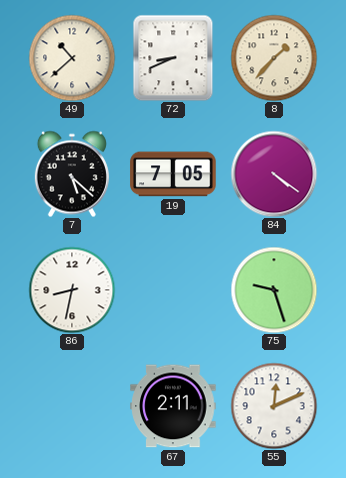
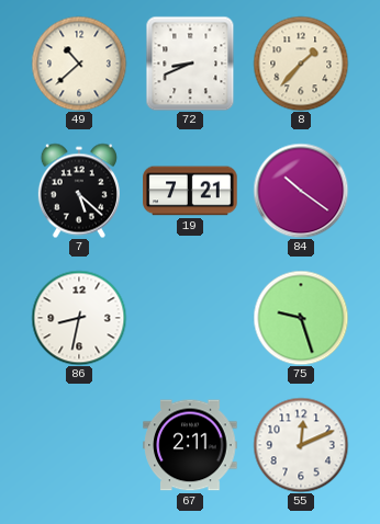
19: 7:05 -> 7:21 (190, 191)
84: 4:21 -> 10:21 (301, 191)
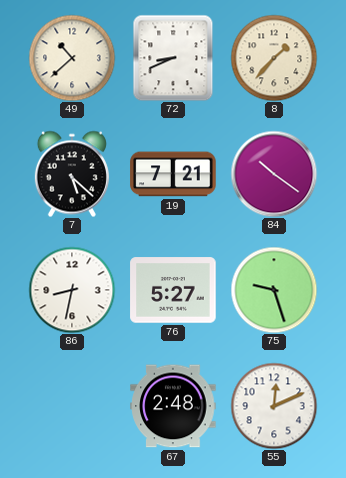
76: none -> 5:27 (173, 290)
67: 2:11 -> 2:48 (173, 406)
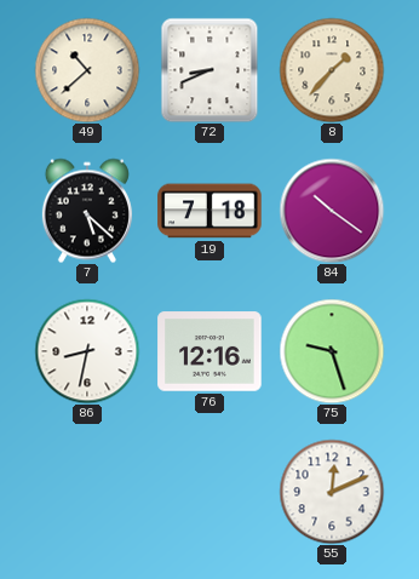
19: 7:21 -> 7:18 (209, 211)
76: 5:27 -> 12:16 (209, 351)
67: 2:48 -> none (173, 406)
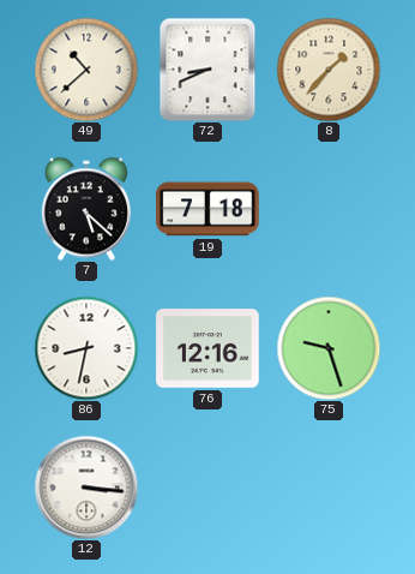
84: 10:21 -> none (332, 211)
12: none -> 3:16 (86, 488)
55: 12:11 -> none (332, 492)
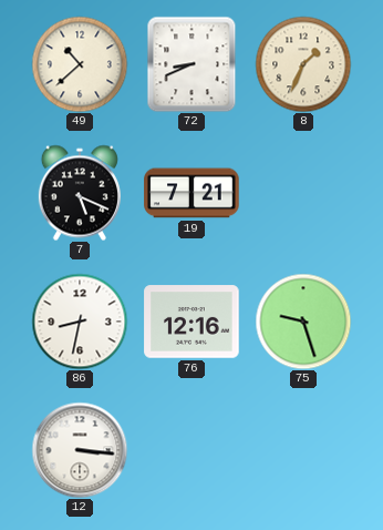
8: 1:37 -> 1:34 (303, 64)
7: 5:22 -> 5:19 (80, 193)
19: 7:18 -> 7:21 (191, 193)
